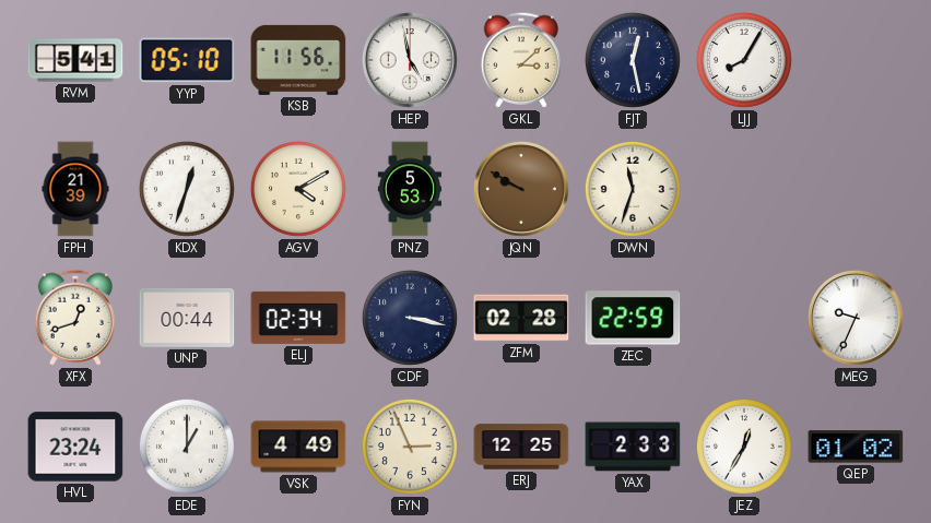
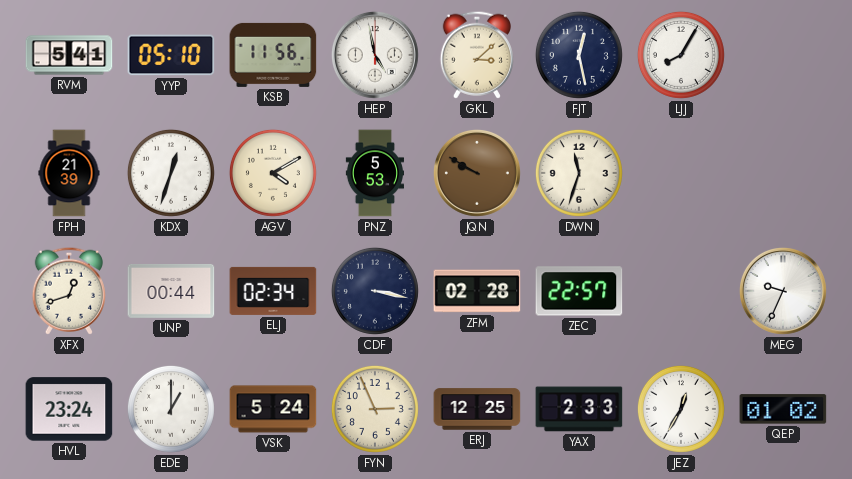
ZEC: 22:59 -> 22:57 (579, 291)
VSK: 4:49 -> 5:24 (273, 409)
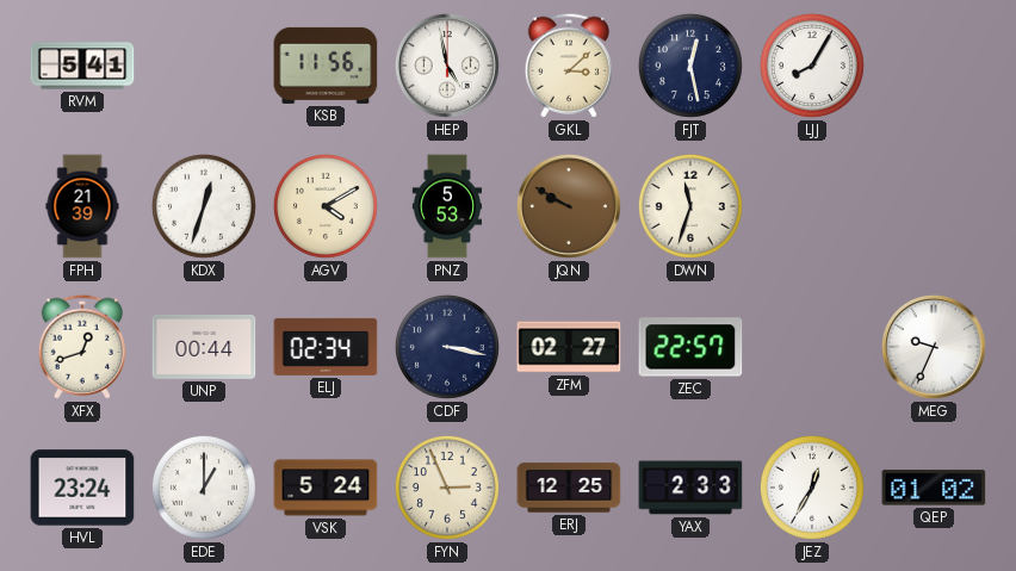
YYP: 05:10 -> none (171, 55)
ZFM: 02:28 -> 02:27 (569, 347)
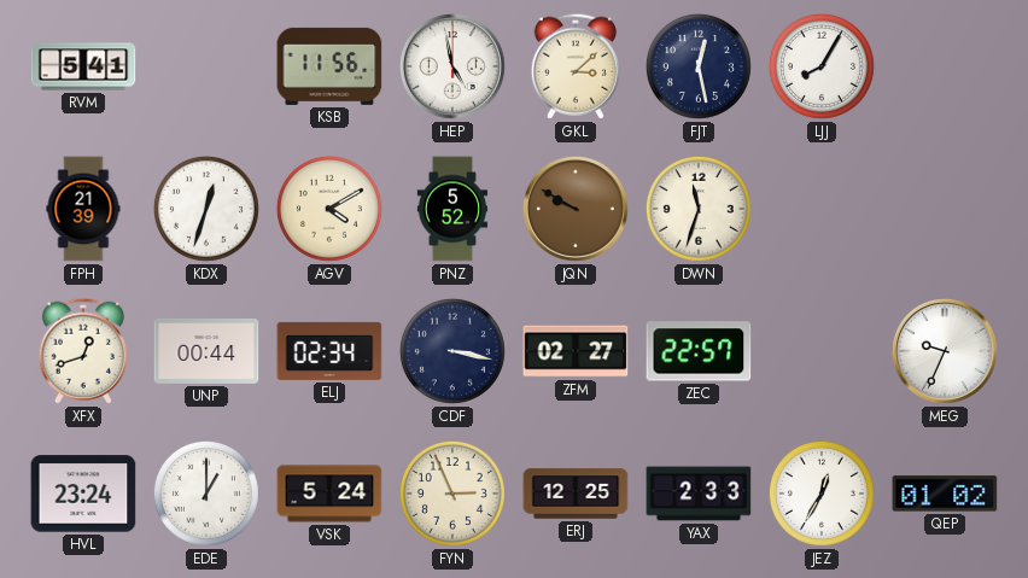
PNZ: 5:53 -> 5:52 (451, 209)
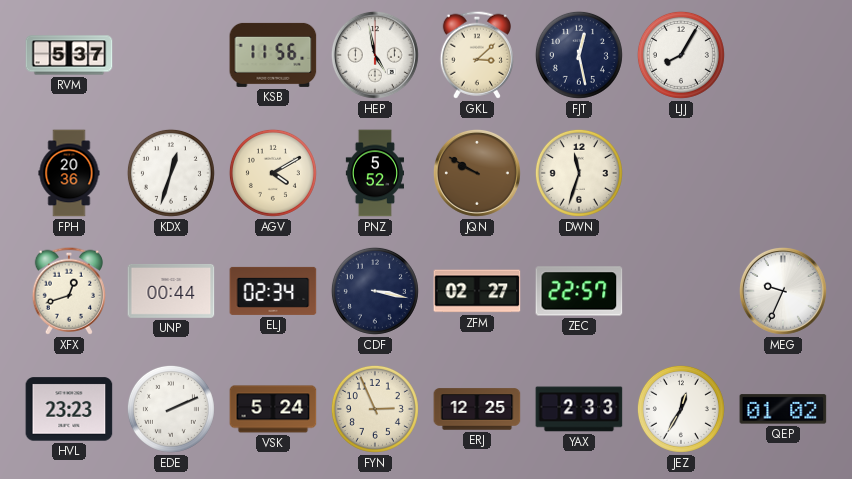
RVM: 5:41 -> 5:37 (69, 55)
FPH: 21:39 -> 20:36 (69, 173)
HVL: 23:24 -> 23:23 (69, 409)
EDE: 1:00 -> 2:11 (171, 409)
